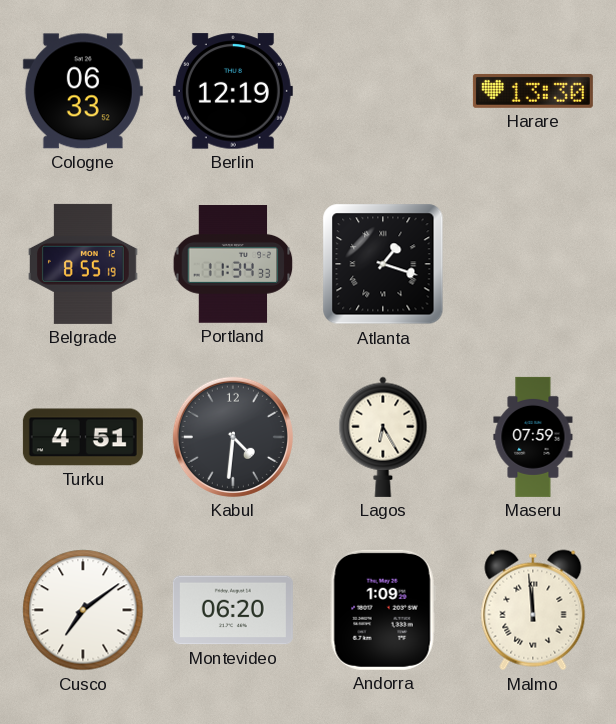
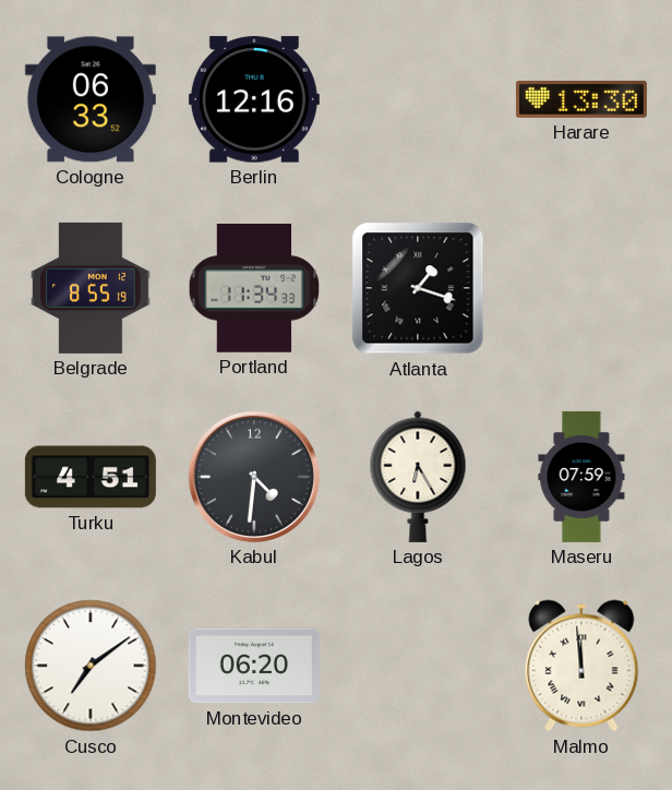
Berlin: 12:19 -> 12:16 (254, 99)
Andorra: 1:09 -> none (383, 610)
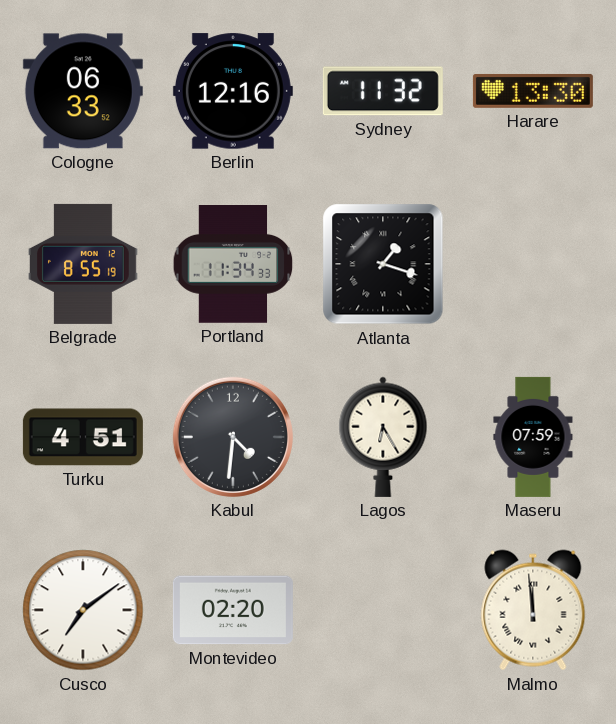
Sydney: none -> 11:32 (383, 91)
Montevideo: 06:20 -> 02:20 (233, 610)
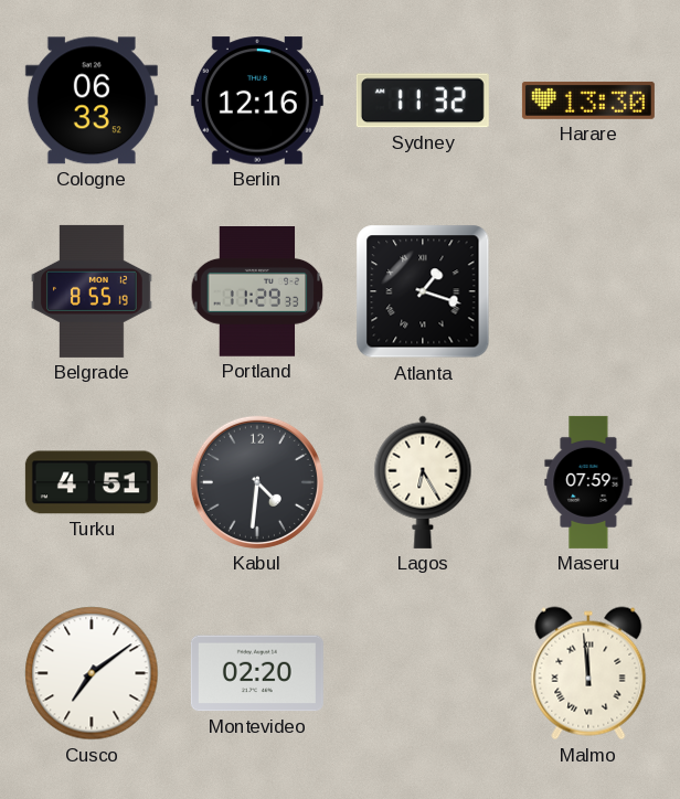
Portland: 11:34 -> 11:29 (257, 292)
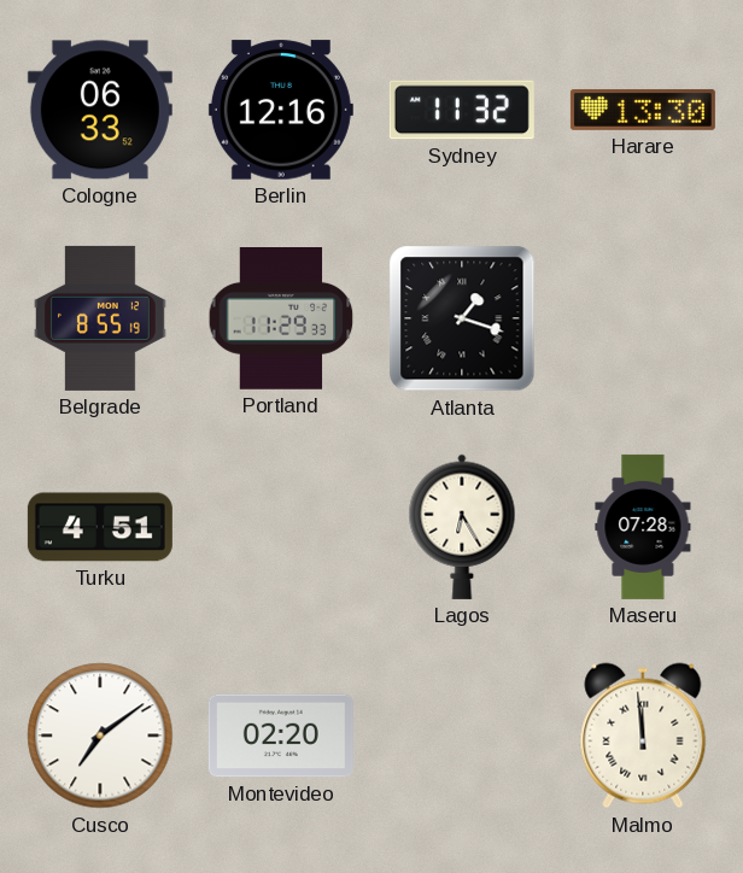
Kabul: 4:31 -> none (257, 482)
Maseru: 07:59 -> 07:28 (643, 527)
